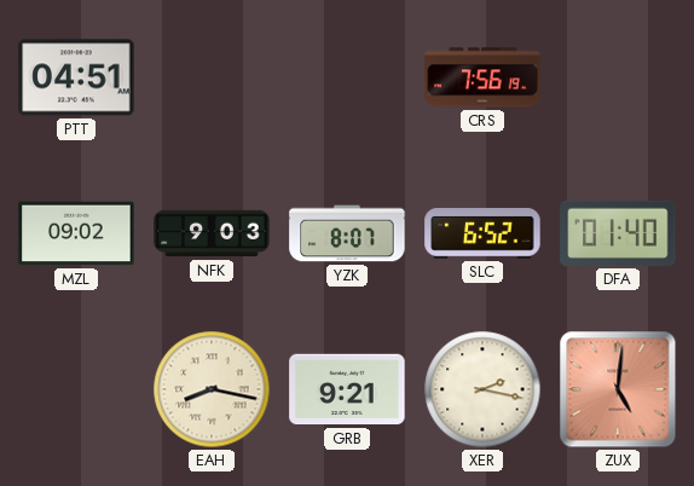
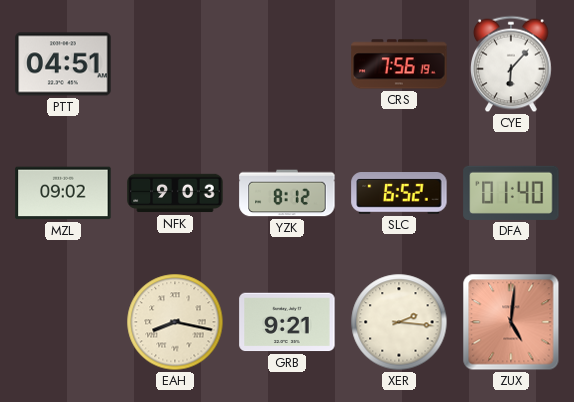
CYE: none -> 6:07 (512, 64)
YZK: 8:07 -> 8:12 (287, 193)
XER: 2:17 -> 2:16 (399, 322)
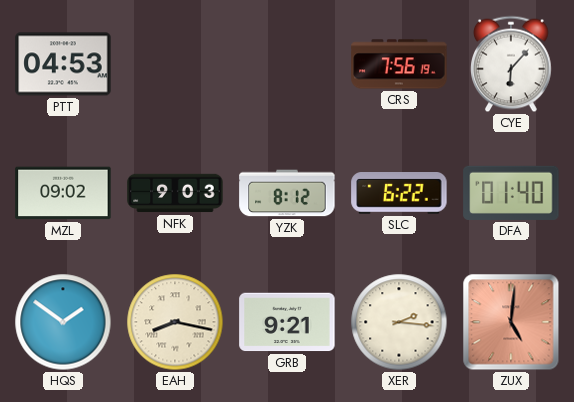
PTT: 04:51 -> 04:53 (63, 64)
SLC: 6:52 -> 6:22 (399, 194)
HQS: none -> 1:51 (63, 322)
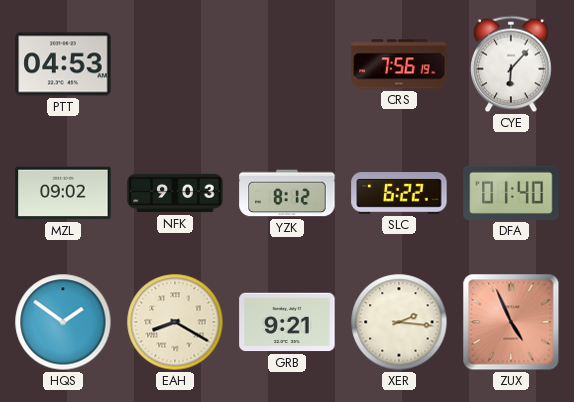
EAH: 8:17 -> 8:20 (175, 322)
ZUX: 5:01 -> 4:56 (511, 322)
